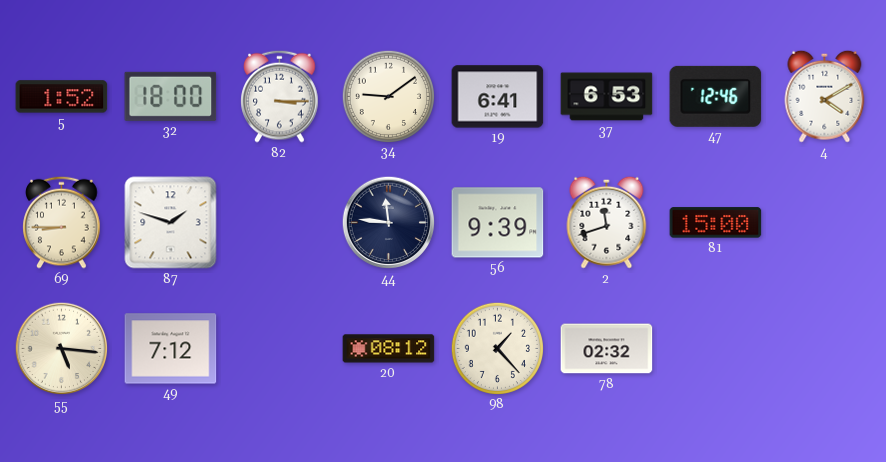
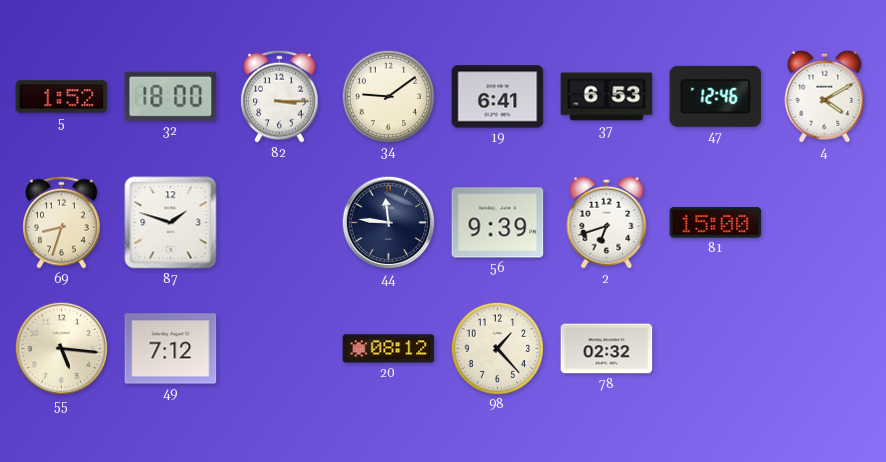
69: 8:45 -> 8:33 (62, 222)
2: 11:42 -> 6:42 (607, 222)
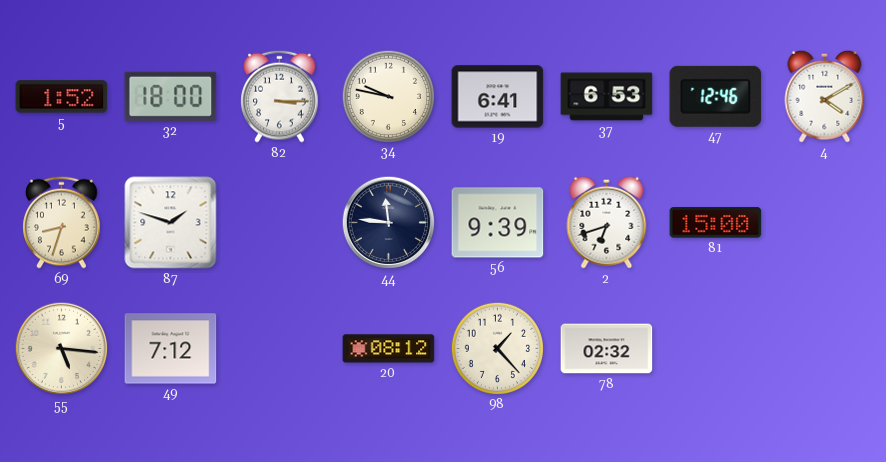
34: 9:09 -> 9:47 (388, 96)
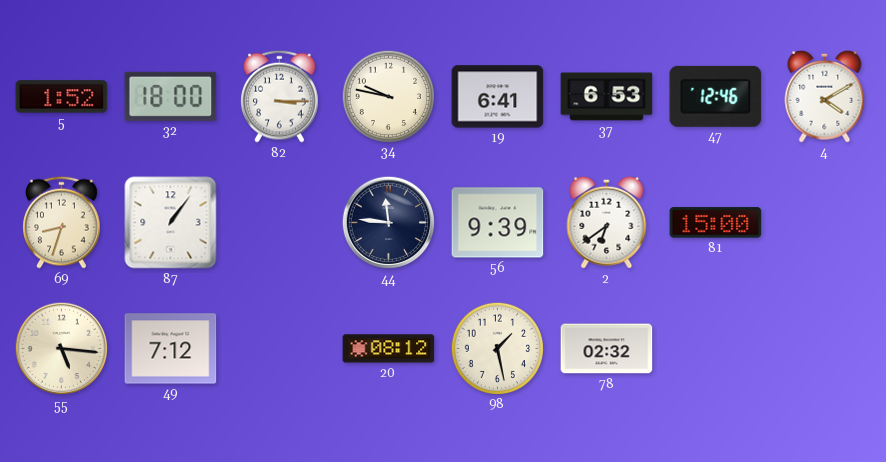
87: 1:48 -> 1:06 (171, 223)
2: 6:42 -> 6:39 (607, 222)
98: 1:23 -> 1:28 (497, 348)
